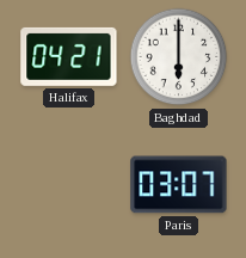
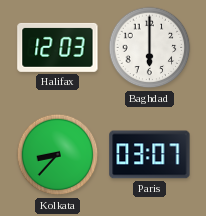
Halifax: 04:21 -> 12:03 (58, 47)
Kolkata: none -> 8:37 (58, 155)
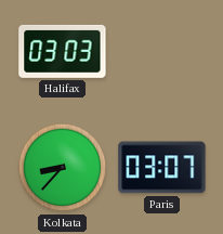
Halifax: 12:03 -> 03:03 (63, 51)
Baghdad: 6:00 -> none (150, 48)
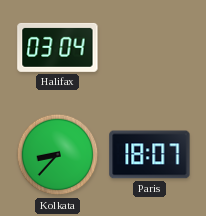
Halifax: 03:03 -> 03:04 (58, 47)
Paris: 03:07 -> 18:07 (150, 155)
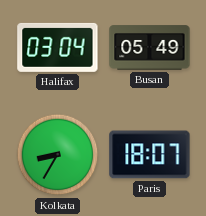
Busan: none -> 05:49 (150, 48)
Kolkata: 8:37 -> 8:35 (58, 155)
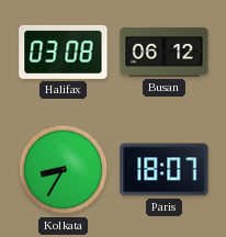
Halifax: 03:04 -> 03:08 (64, 52)
Busan: 05:49 -> 06:12 (165, 53)
